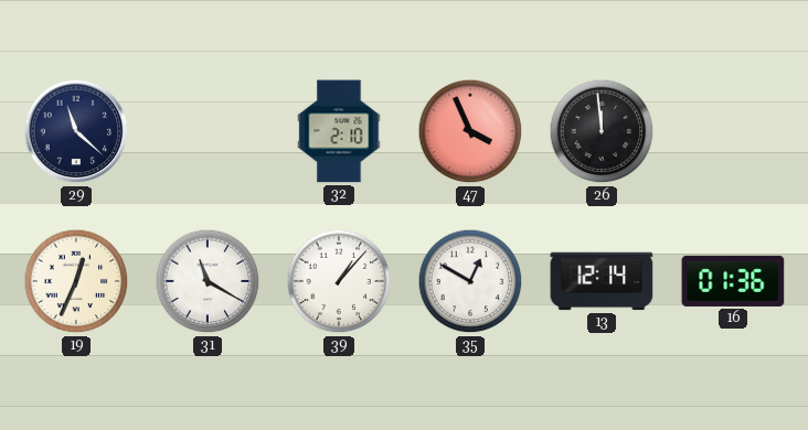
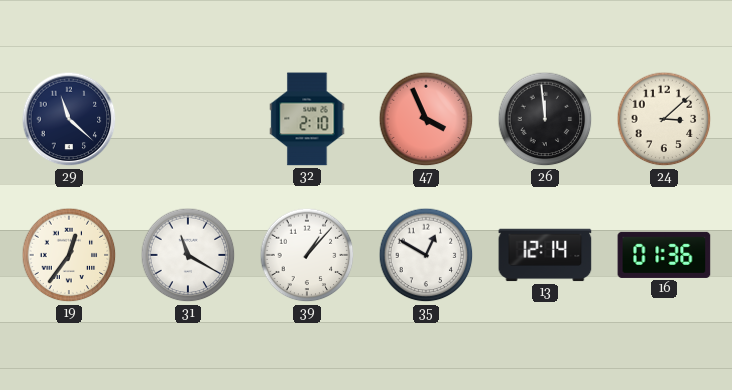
24: none -> 3:08 (664, 119)
19: 12:34 -> 12:36 (69, 255)
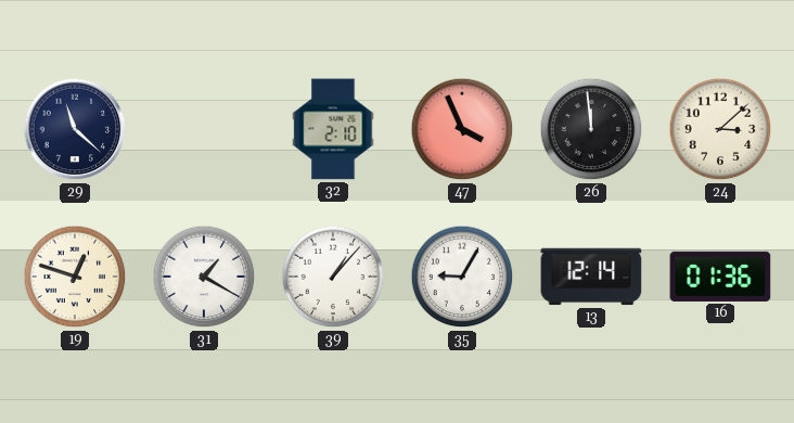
19: 12:36 -> 12:48 (75, 277)
31: 11:20 -> 1:20 (204, 277)
35: 12:50 -> 9:05 (462, 277)
